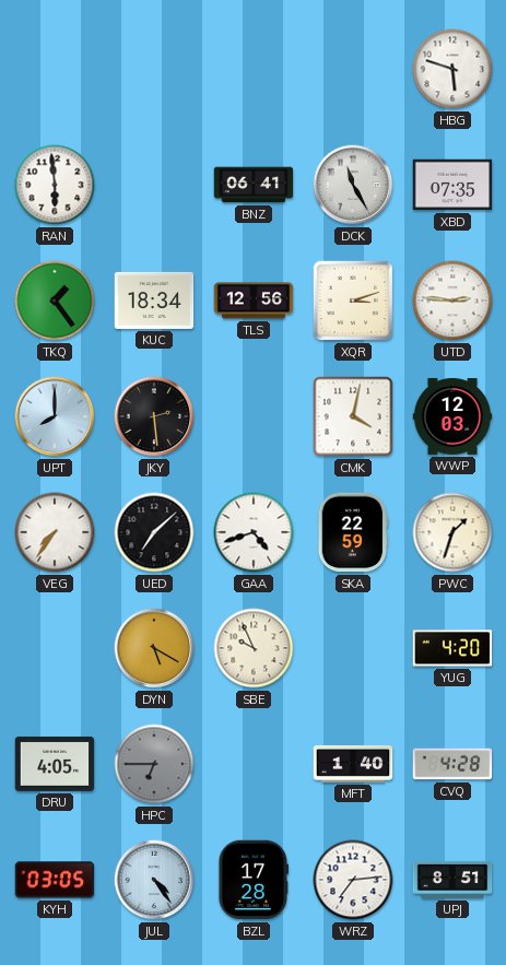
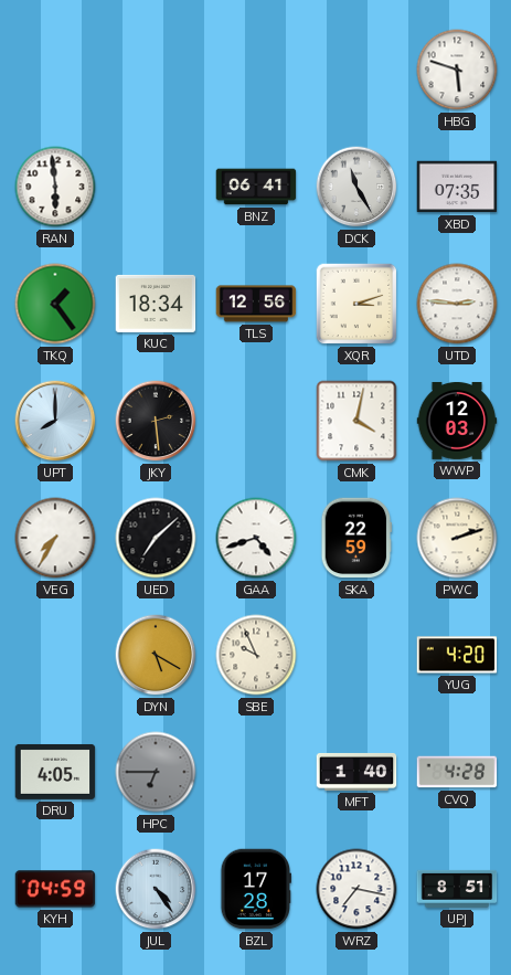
VEG: 7:36 -> 7:35 (55, 538)
PWC: 1:33 -> 2:12 (457, 538)
KYH: 03:05 -> 04:59 (55, 889)
WRZ: 7:14 -> 7:17 (356, 889)
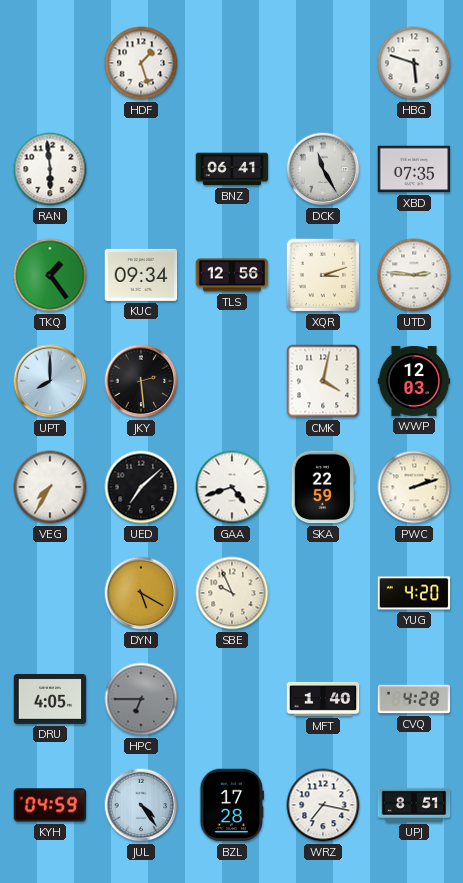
HDF: none -> 1:27 (141, 63)
KUC: 18:34 -> 09:34 (141, 275)
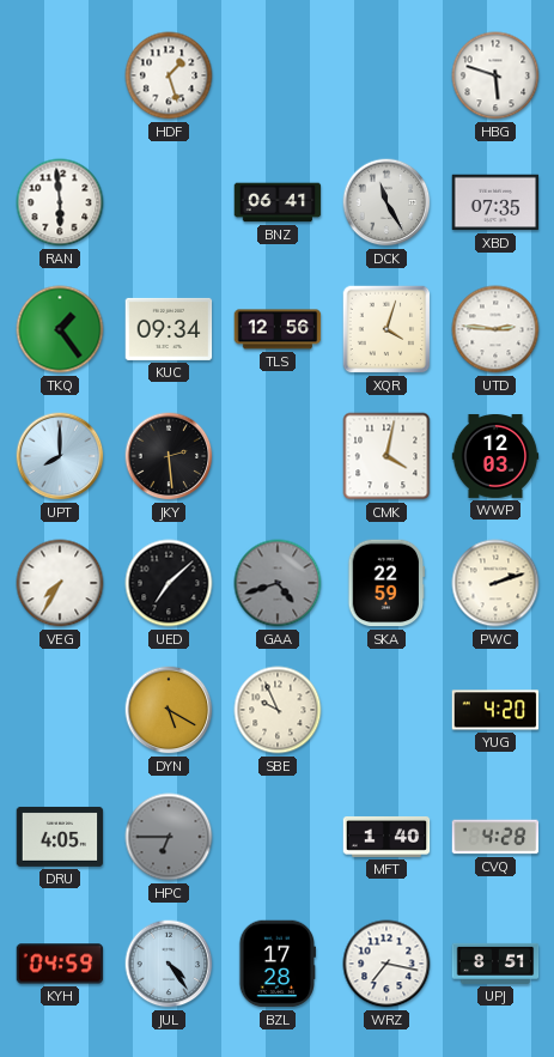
XQR: 3:12 -> 4:03 (386, 329)
GAA dial: white -> grey (278, 583)
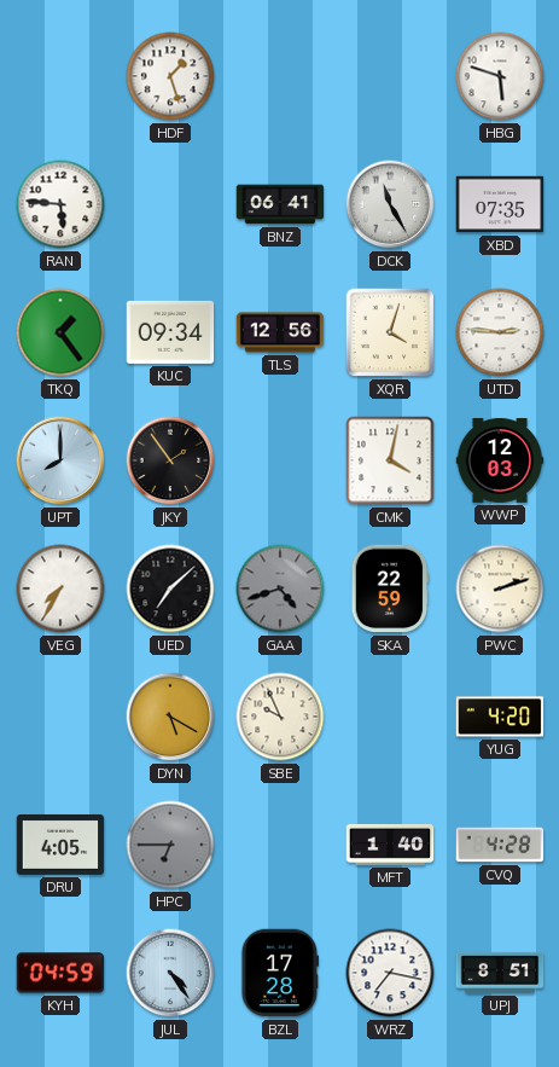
RAN: 5:59 -> 5:46 (60, 204)
JKY: 2:29 -> 1:54 (170, 460)
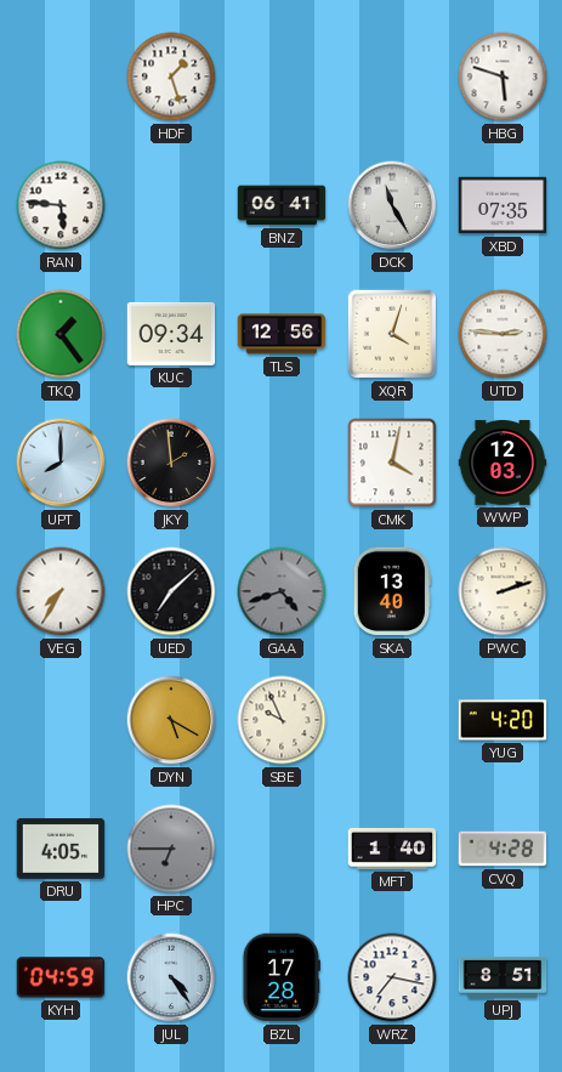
JKY: 1:54 -> 1:59 (171, 463)
SKA: 22:59 -> 13:40 (392, 591)
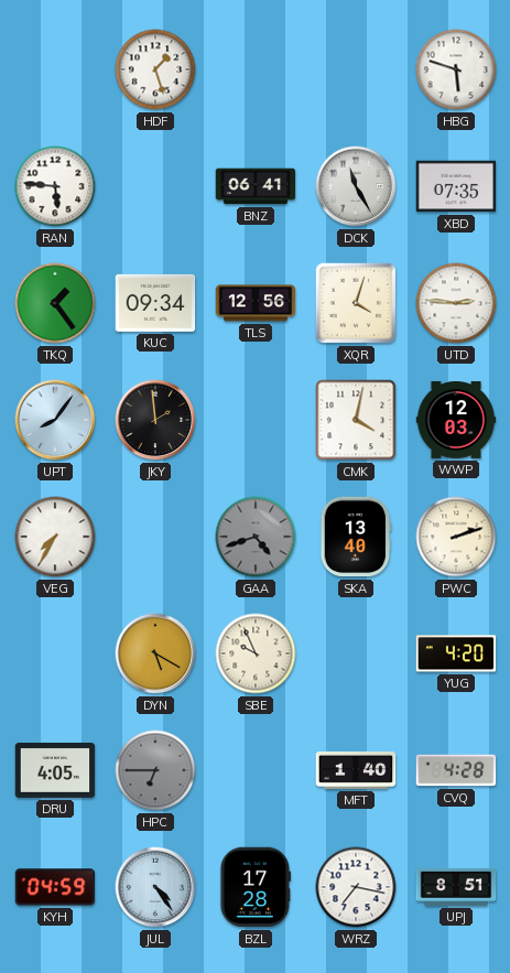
UPT: 8:00 -> 8:06 (55, 420)
UED: 7:08 -> none (171, 591)
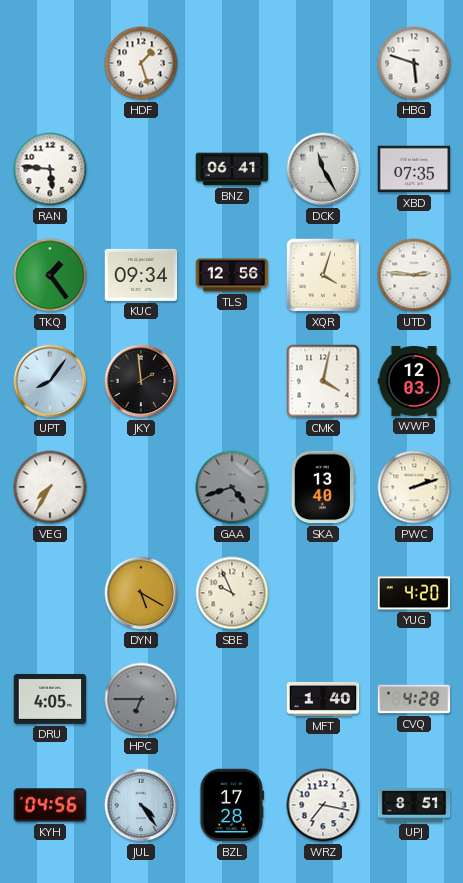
KYH: 04:59 -> 04:56 (50, 805)
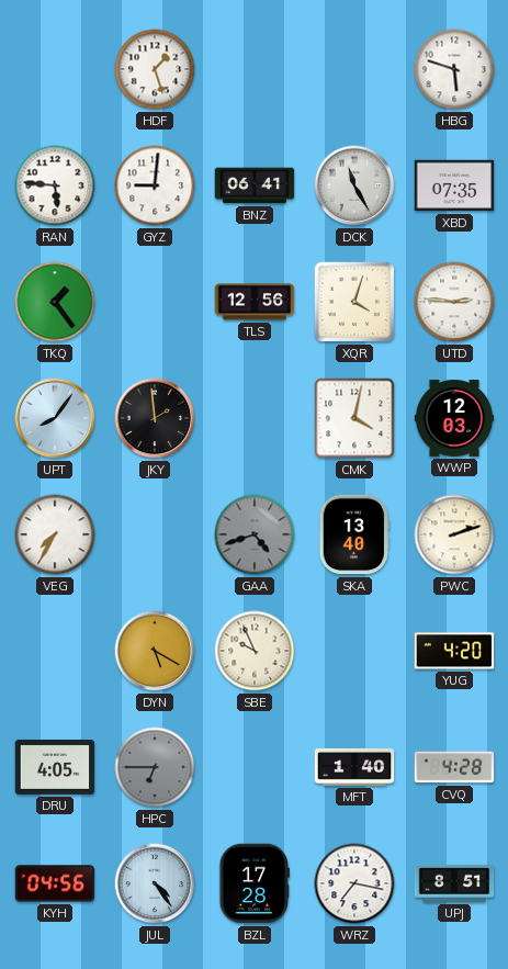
GYZ: none -> 9:01 (155, 185)
KUC: 09:34 -> none (141, 275)
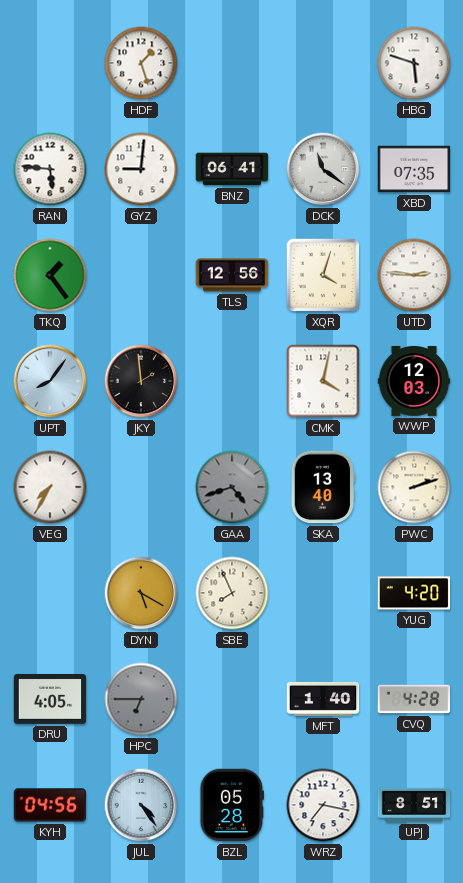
DCK: 11:25 -> 11:21 (323, 169)
SBE: 9:56 -> 7:56 (232, 593)
BZL: 17:28 -> 05:28 (231, 805)
